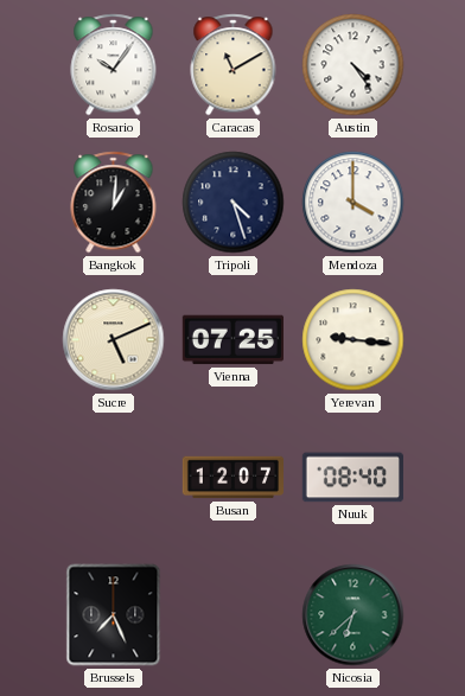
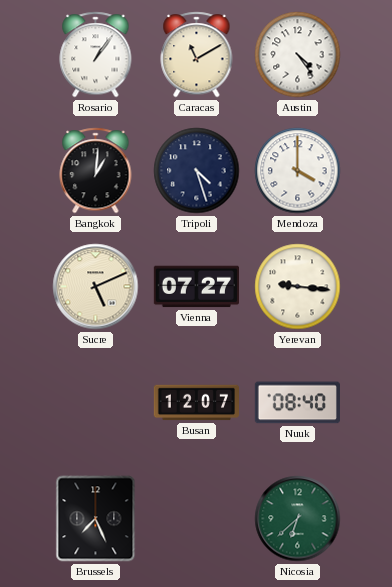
Rosario: 10:06 -> 1:06 (96, 55)
Vienna: 07:25 -> 07:27 (196, 287)
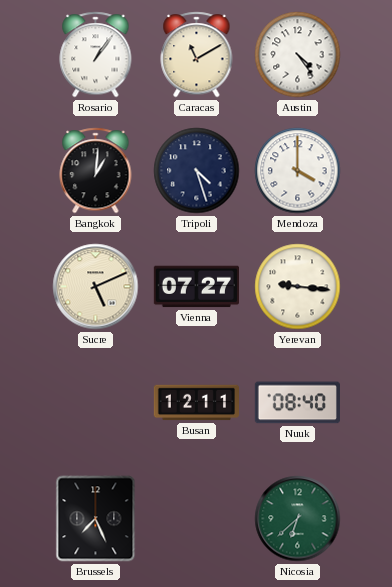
Busan: 12:07 -> 12:11 (196, 403)
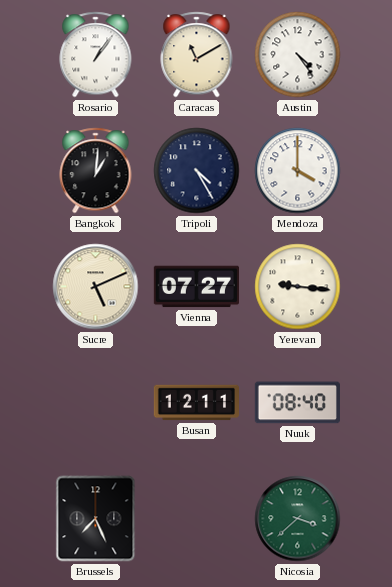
Tripoli: 4:27 -> 4:25 (197, 171)
Nicosia: 6:38 -> 3:38 (298, 519)
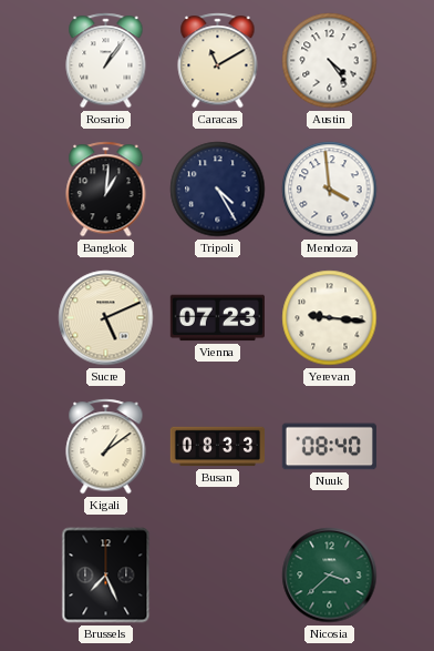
Mendoza: 4:00 -> 3:59 (330, 190)
Vienna: 07:27 -> 07:23 (217, 318)
Kigali: none -> 1:09 (106, 447)
Busan: 12:11 -> 08:33 (217, 447)
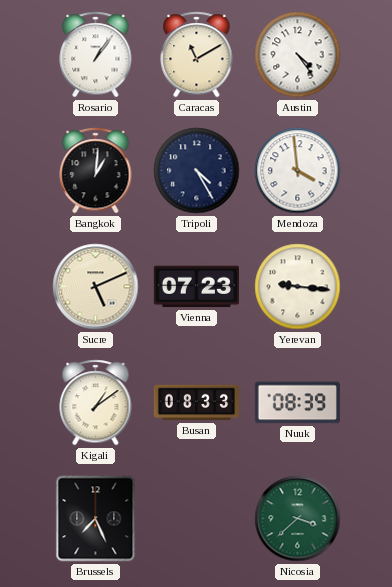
Nuuk: 08:40 -> 08:39 (297, 403)
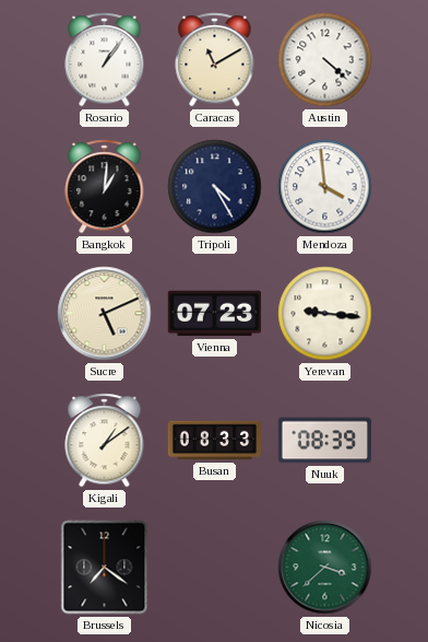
Austin: 4:24 -> 4:22 (325, 60)
Brussels: 7:26 -> 7:21 (105, 568)
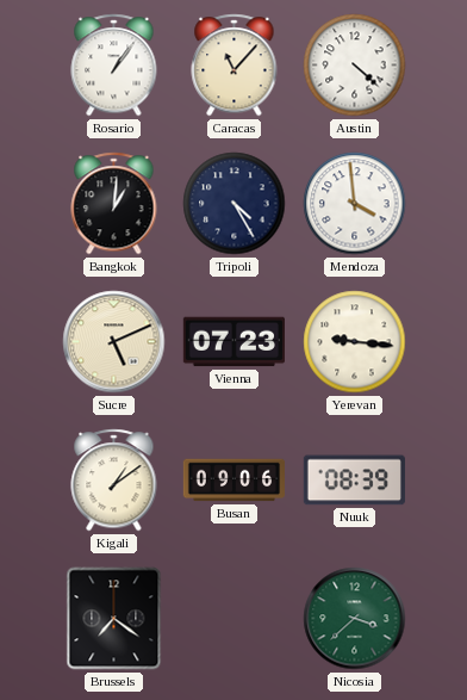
Caracas: 11:10 -> 11:07 (235, 66)
Busan: 08:33 -> 09:06 (233, 481)
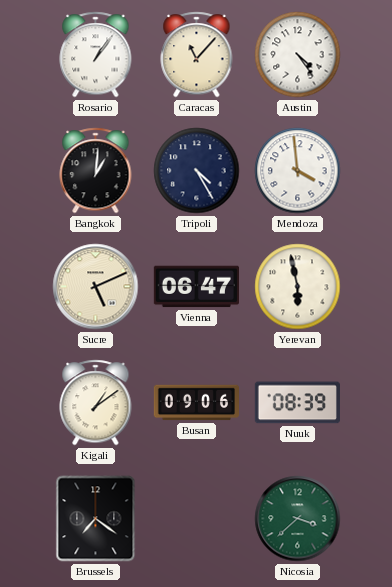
Austin: 4:22 -> 4:24 (298, 55)
Vienna: 07:23 -> 06:47 (196, 287)
Yerevan: 9:16 -> 5:58 (298, 287)
